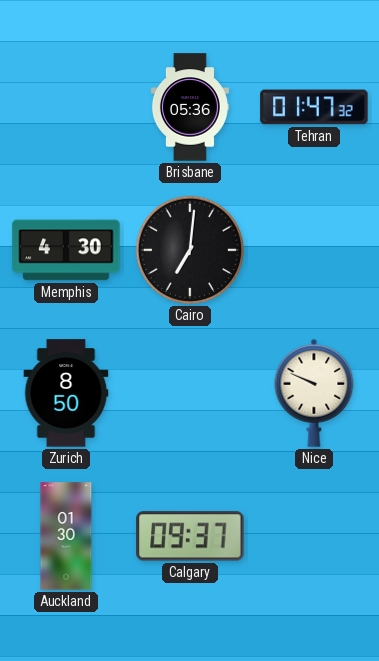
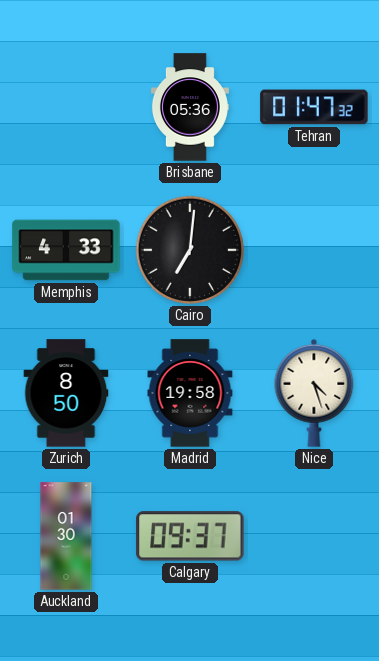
Memphis: 4:30 -> 4:33 (66, 250)
Madrid: none -> 19:58 (190, 393)
Nice: 9:49 -> 4:27 (314, 393)
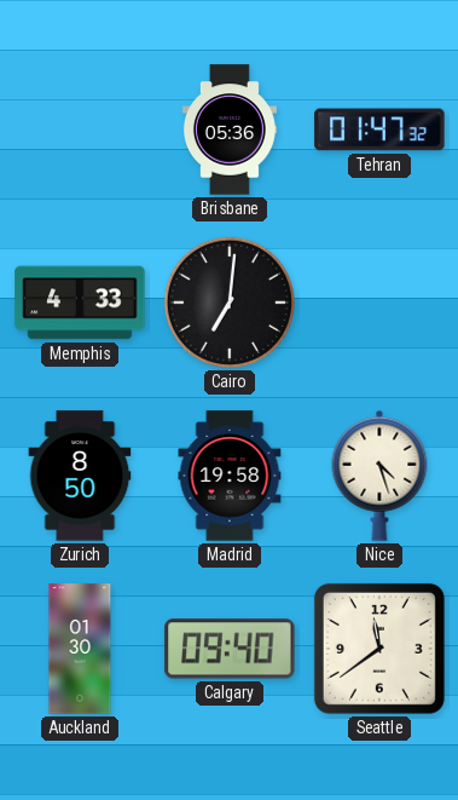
Calgary: 09:37 -> 09:40 (230, 649)
Seattle: none -> 11:39 (379, 649)
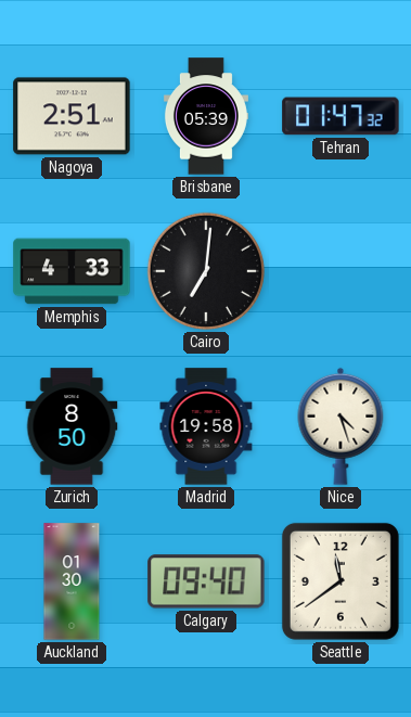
Nagoya: none -> 2:51 (72, 116)
Brisbane: 05:36 -> 05:39 (206, 116)
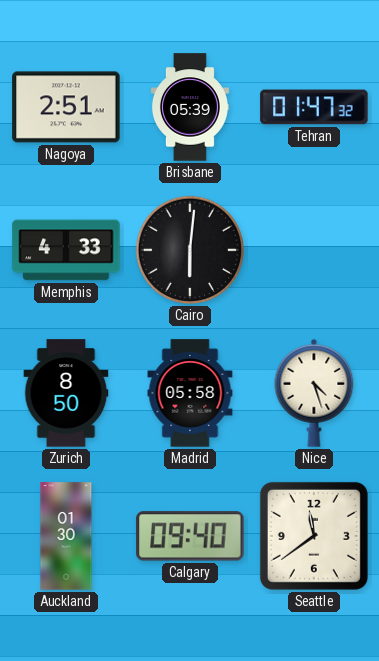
Cairo: 7:01 -> 6:01 (190, 250)
Madrid: 19:58 -> 05:58 (190, 393)
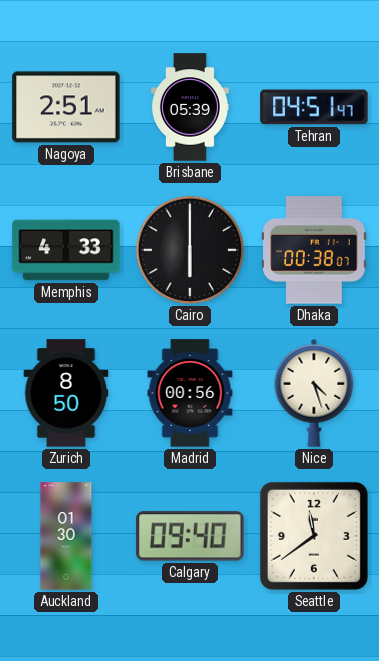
Tehran: 01:47 -> 04:51 (314, 107)
Cairo: 6:01 -> 6:00 (190, 250)
Dhaka: none -> 00:38 (315, 250)
Madrid: 05:58 -> 00:56 (190, 393)
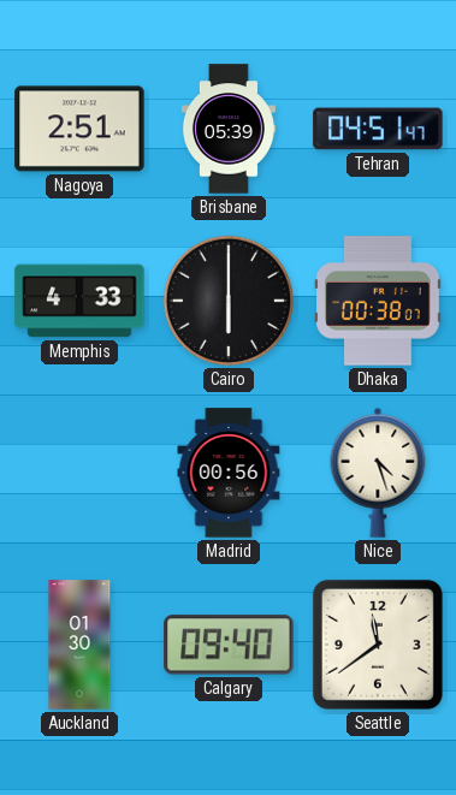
Zurich: 8:50 -> none (66, 393)
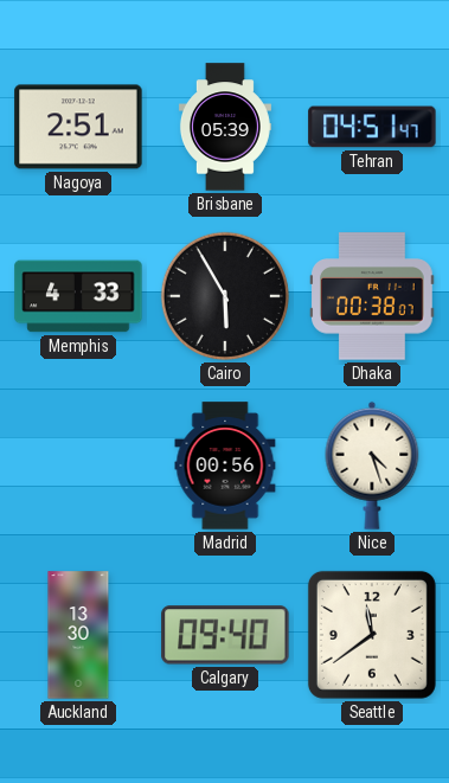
Cairo: 6:00 -> 5:55 (225, 296)
Auckland: 01:30 -> 13:30 (78, 635)
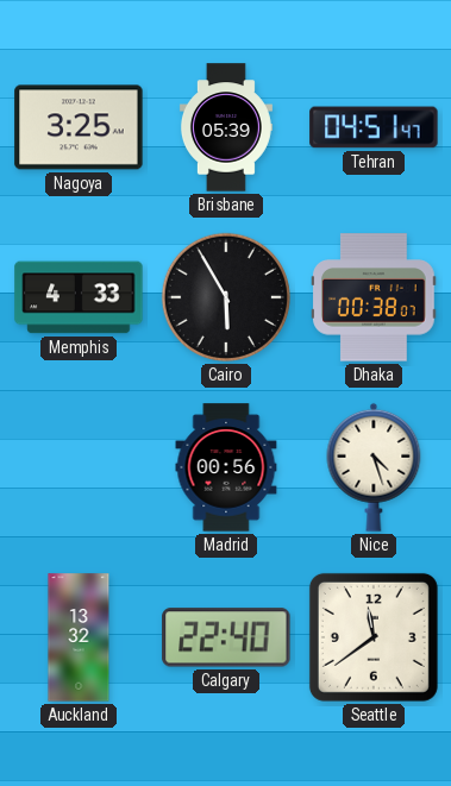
Nagoya: 2:51 -> 3:25 (79, 127)
Auckland: 13:30 -> 13:32 (79, 637)
Calgary: 09:40 -> 22:40 (226, 637)
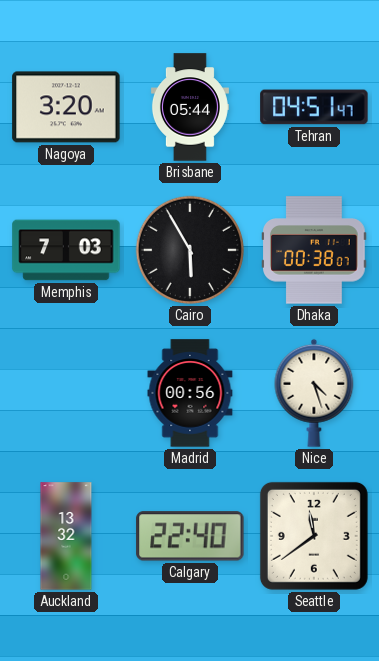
Nagoya: 3:25 -> 3:20 (66, 107)
Brisbane: 05:39 -> 05:44 (190, 107)
Memphis: 4:33 -> 7:03 (66, 250)
